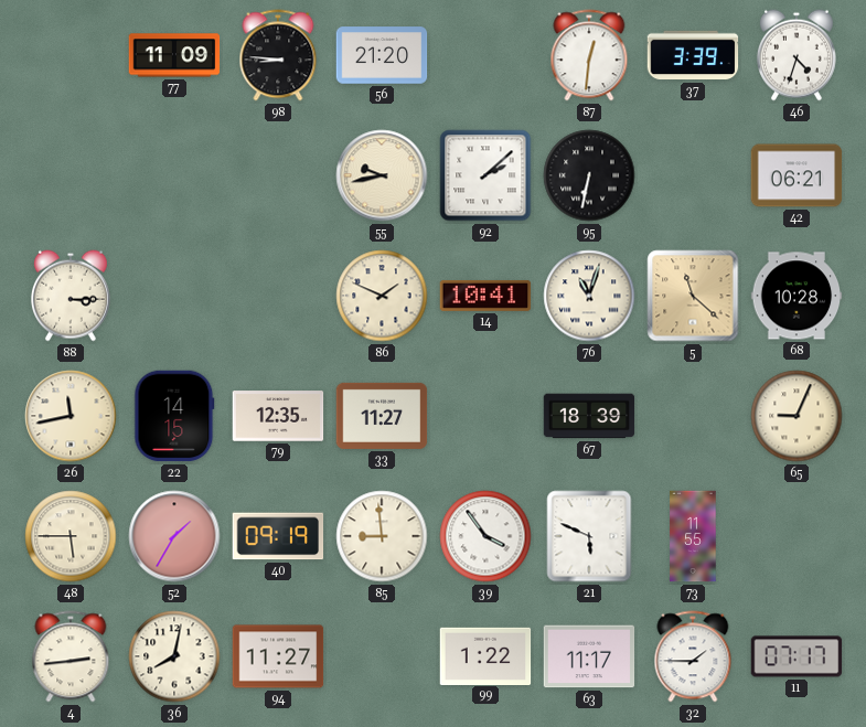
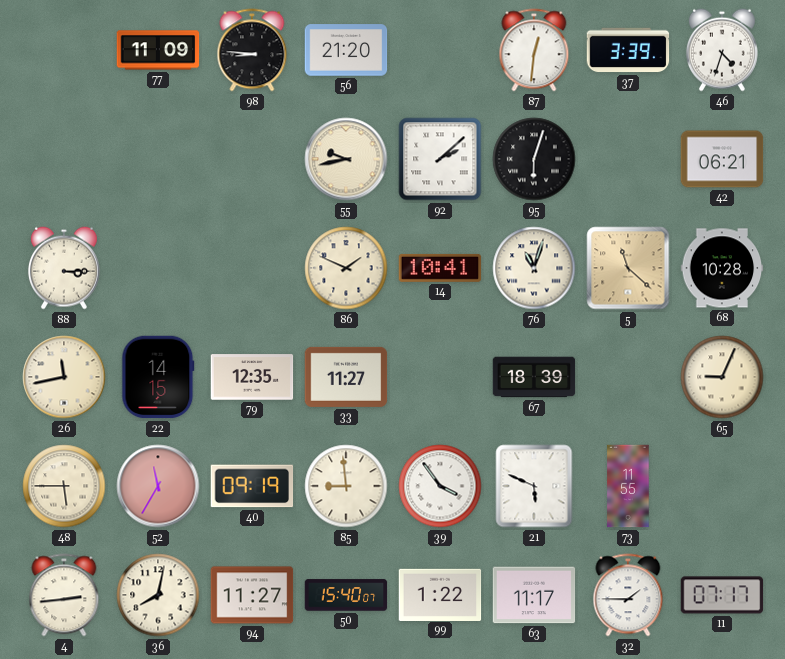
95: 6:32 -> 6:03 (534, 159)
52: 1:35 -> 11:35 (158, 486)
50: none -> 15:40 (346, 595)
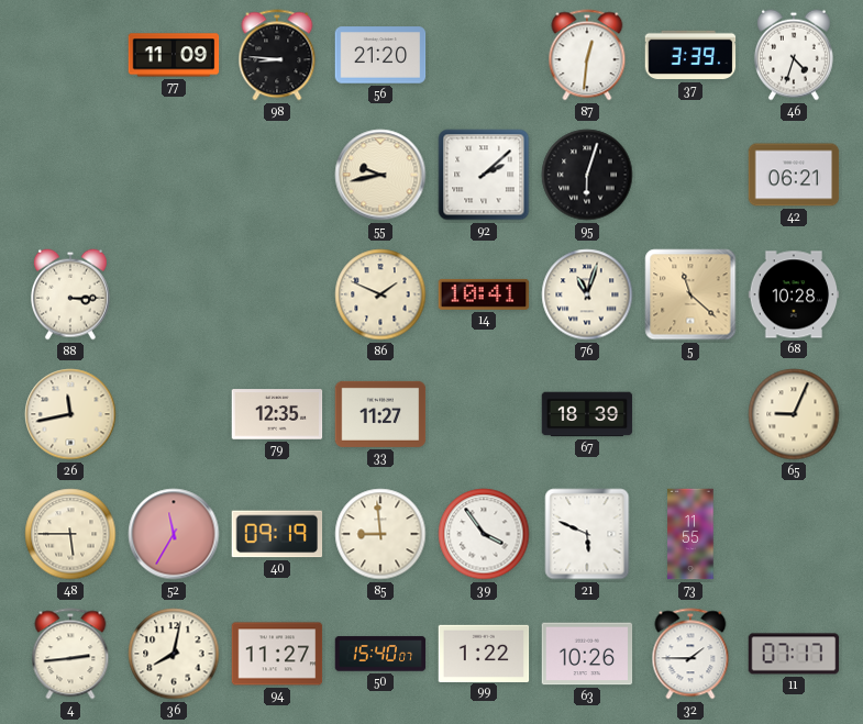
22: 14:15 -> none (158, 377)
63: 11:17 -> 10:26 (587, 654)
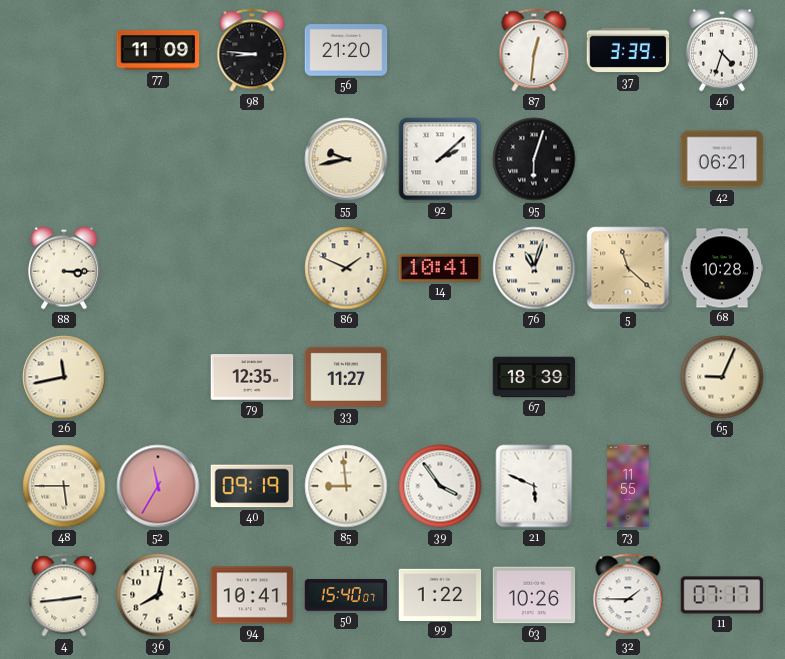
94: 11:27 -> 10:41 (252, 595)
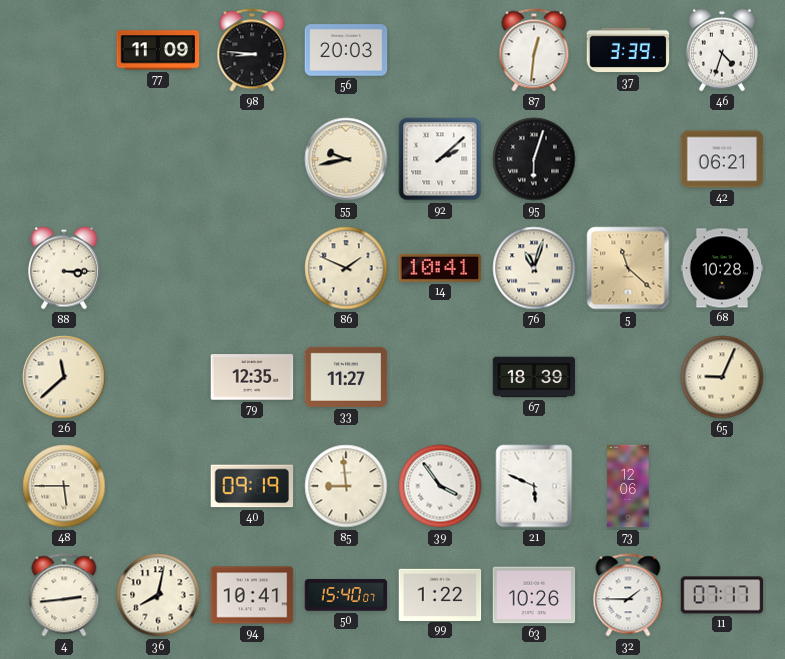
56: 21:20 -> 20:03 (346, 50)
26: 11:43 -> 11:38 (64, 377)
52: 11:35 -> none (158, 486)
73: 11:55 -> 12:06 (628, 486)
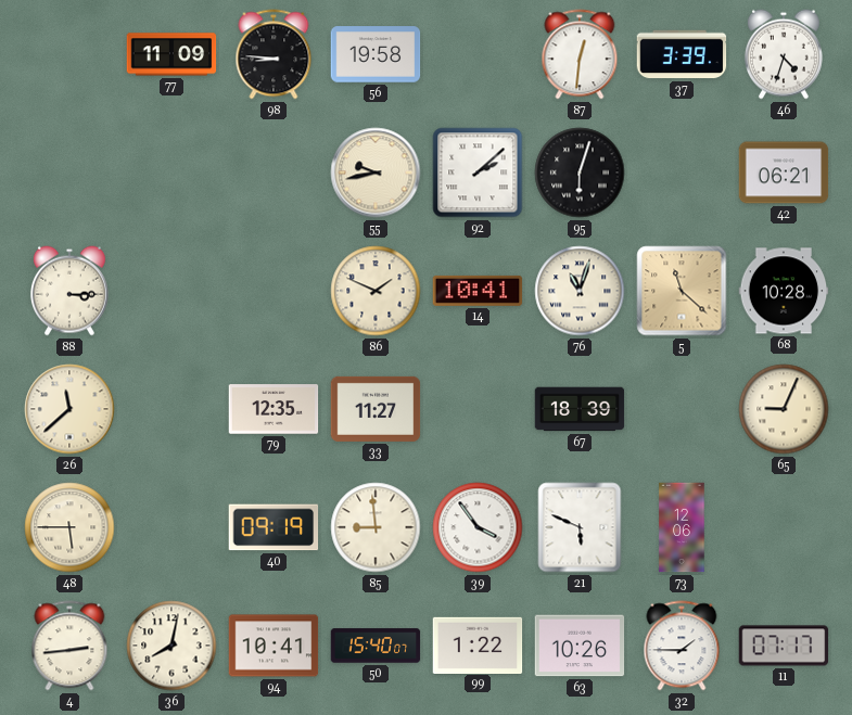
56: 20:03 -> 19:58 (376, 54)
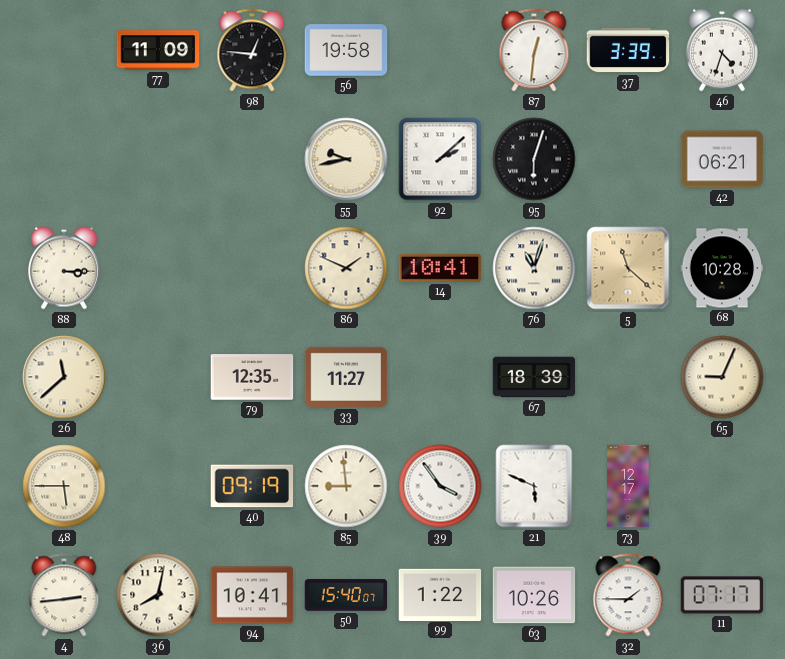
98: 8:46 -> 12:46 (252, 50)
73: 12:06 -> 12:17 (628, 486)
